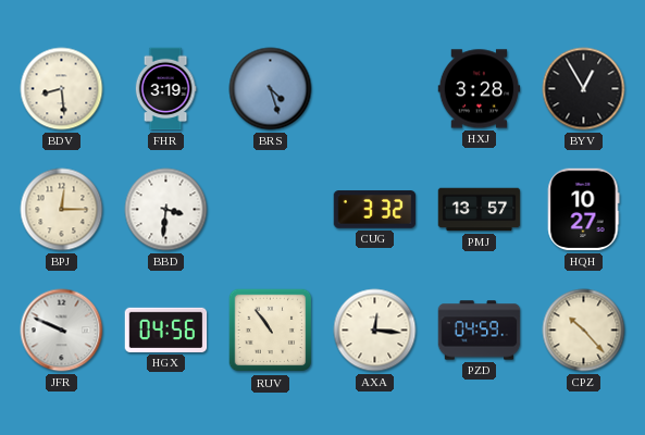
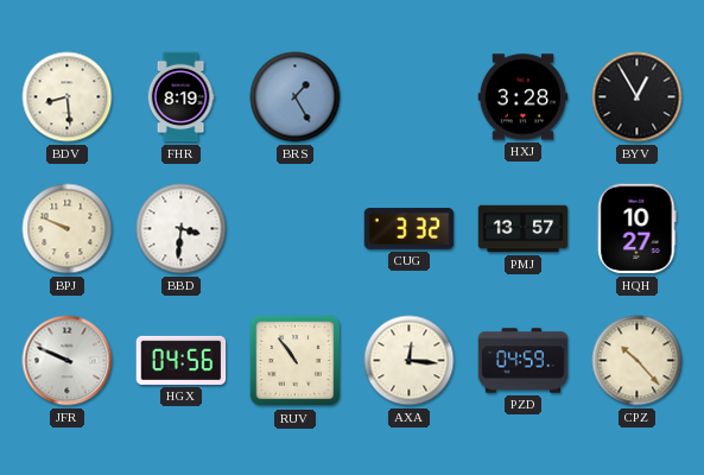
FHR: 3:19 -> 8:19 (180, 97)
BRS: 4:27 -> 1:25 (296, 97)
BPJ: 12:15 -> 9:49 (68, 229)
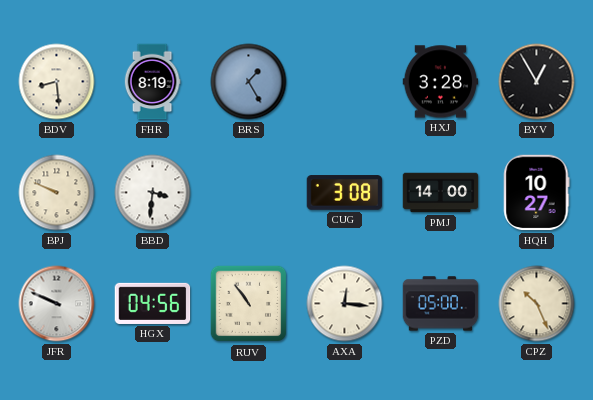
CUG: 3:32 -> 3:08 (345, 193)
PMJ: 13:57 -> 14:00 (441, 193)
PZD: 04:59 -> 05:00 (441, 304)
CPZ: 10:23 -> 10:26 (537, 304)
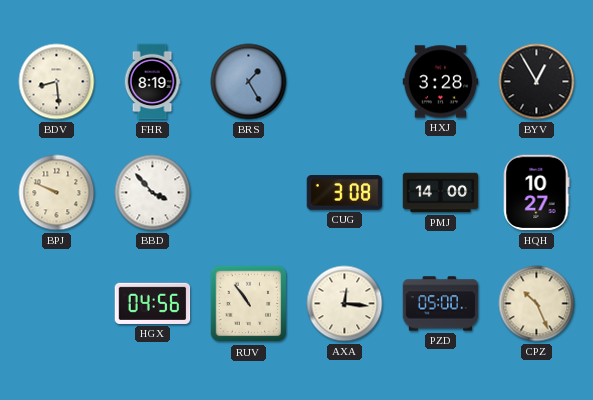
BBD: 3:31 -> 3:53 (153, 193)
JFR: 9:49 -> none (57, 304)
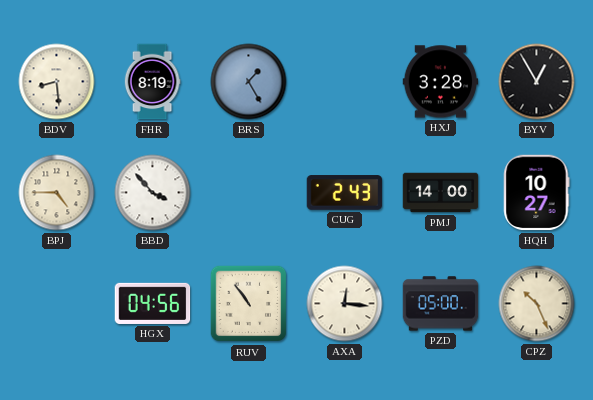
BPJ: 9:49 -> 4:45 (57, 193)
CUG: 3:08 -> 2:43 (345, 193)
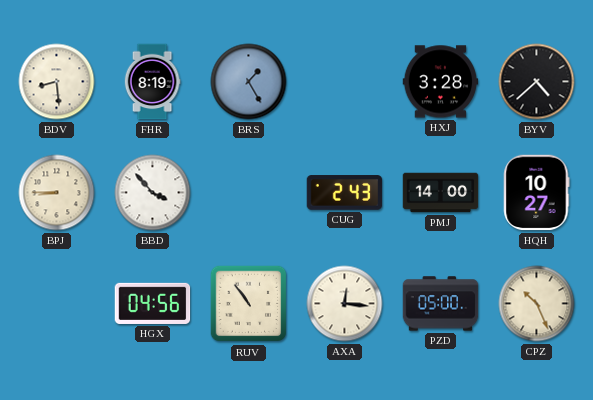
BYV: 12:55 -> 4:38 (537, 82)
BPJ: 4:45 -> 8:45 (57, 193)
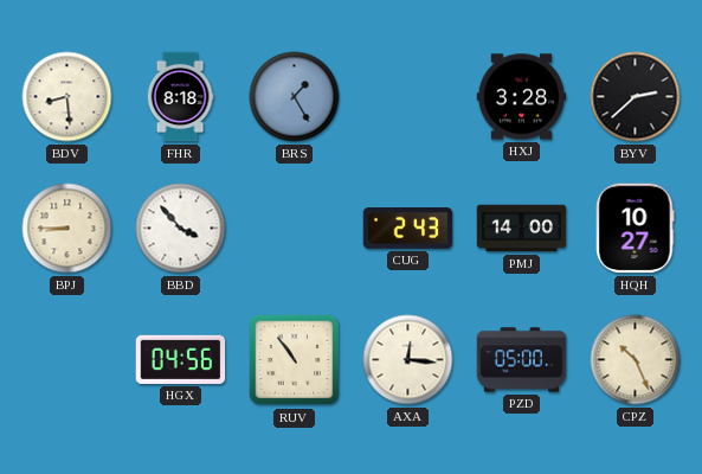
FHR: 8:19 -> 8:18 (180, 97)
BYV: 4:38 -> 2:38 (636, 97)
